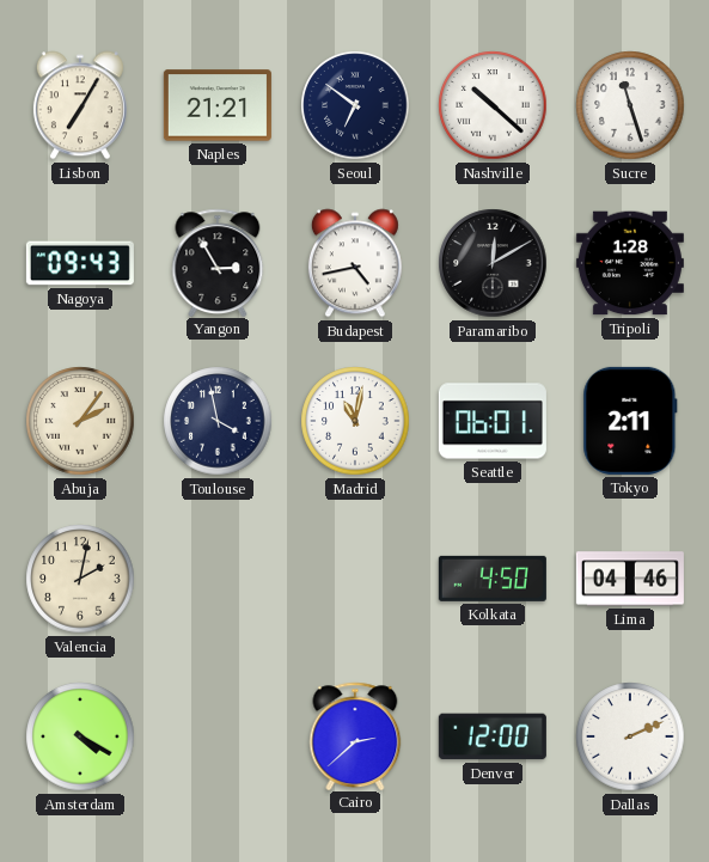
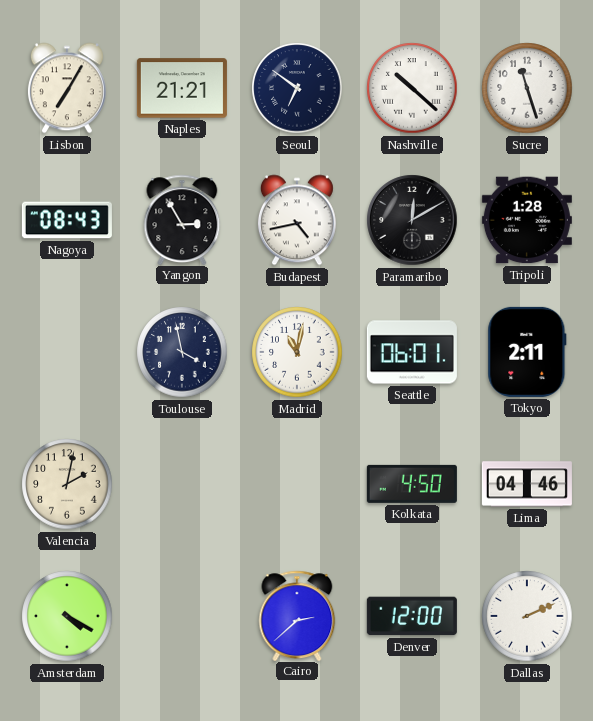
Nagoya: 09:43 -> 08:43 (67, 220)
Abuja: 2:06 -> none (80, 421)
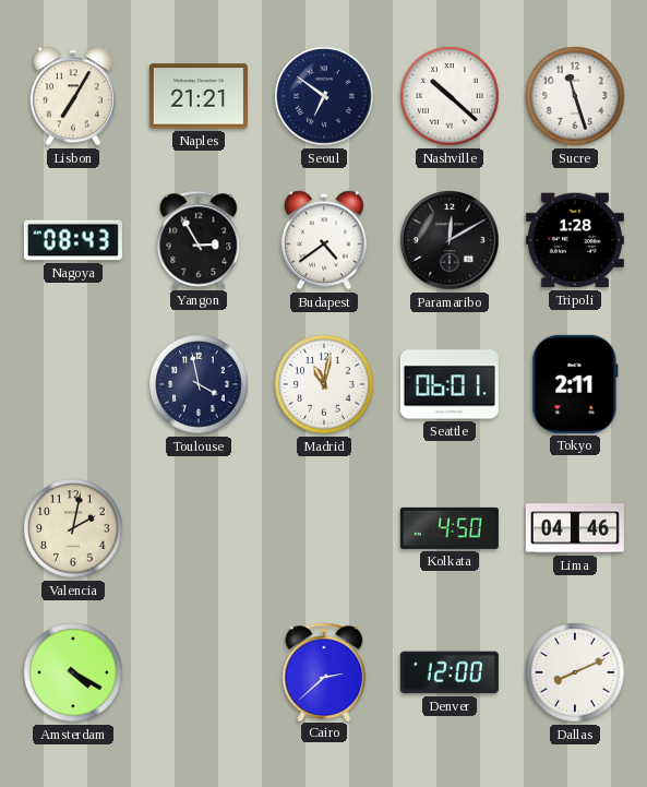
Budapest: 4:43 -> 4:39 (324, 240)
Dallas: 2:11 -> 8:11 (575, 672)
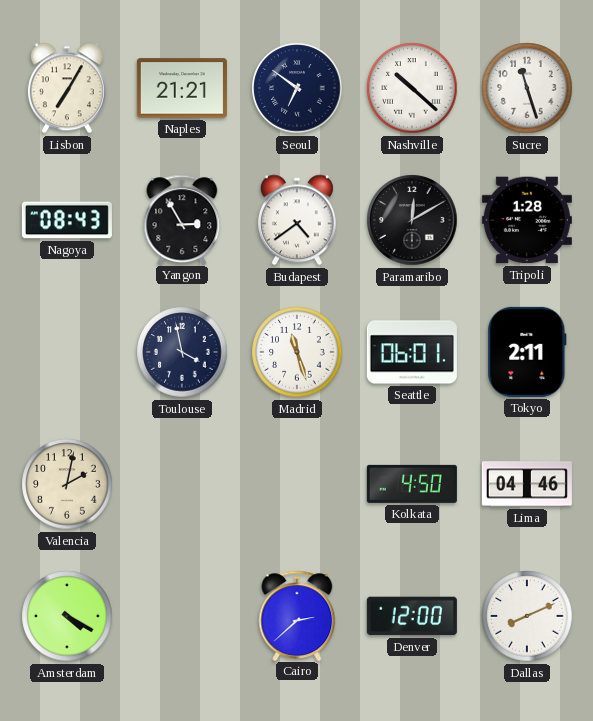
Madrid: 11:02 -> 11:27 (297, 352)
